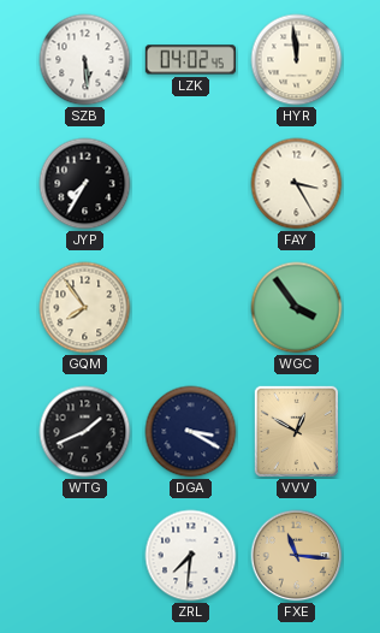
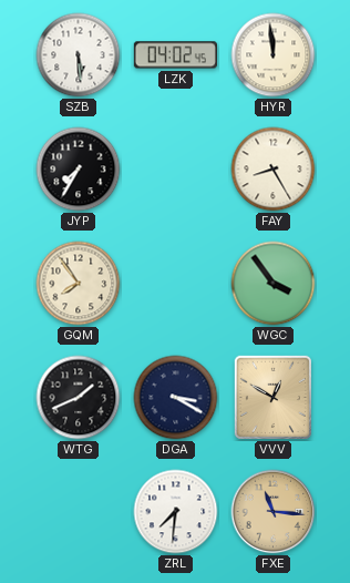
FAY: 3:25 -> 8:25 (274, 170)
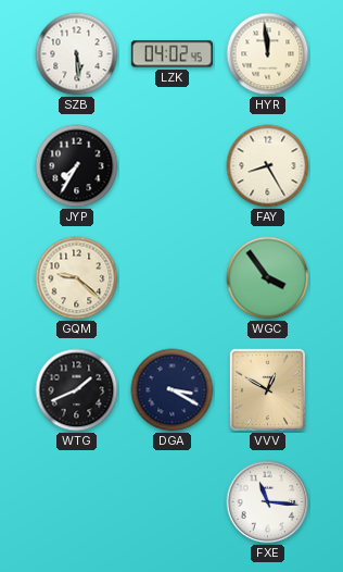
GQM: 7:54 -> 9:22 (77, 278)
ZRL: 7:31 -> none (176, 512)
FXE dial: champagne -> white (268, 502)
